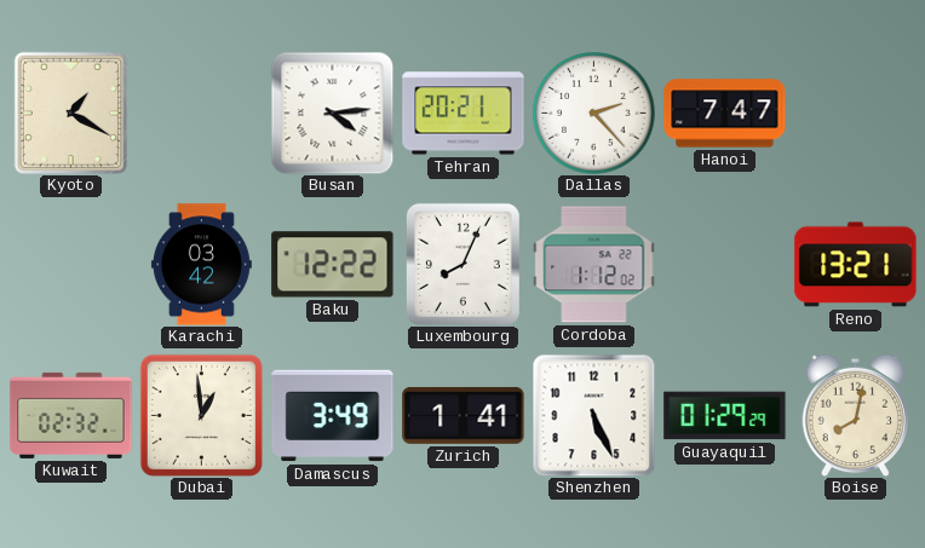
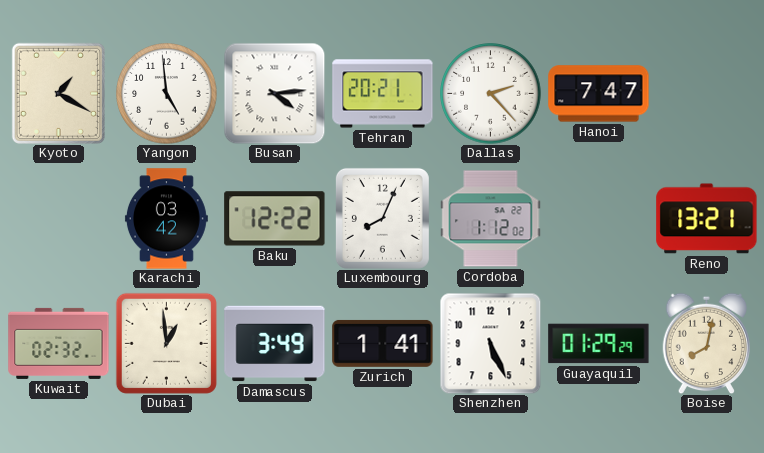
Yangon: none -> 4:59 (167, 94)
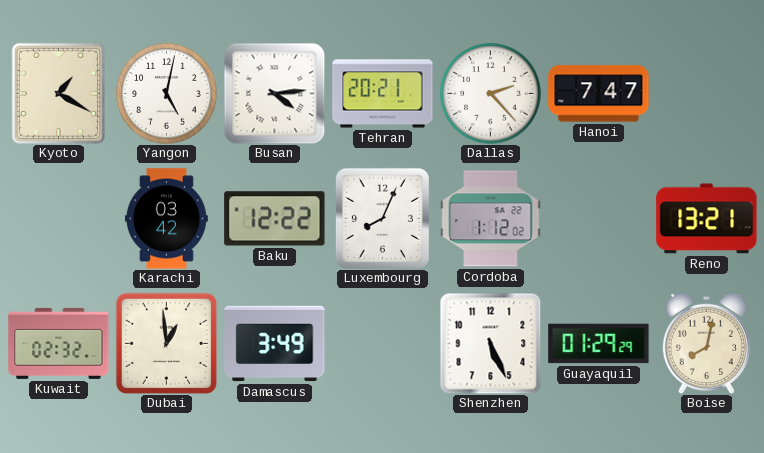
Yangon: 4:59 -> 5:02 (167, 94)
Zurich: 1:41 -> none (383, 343)
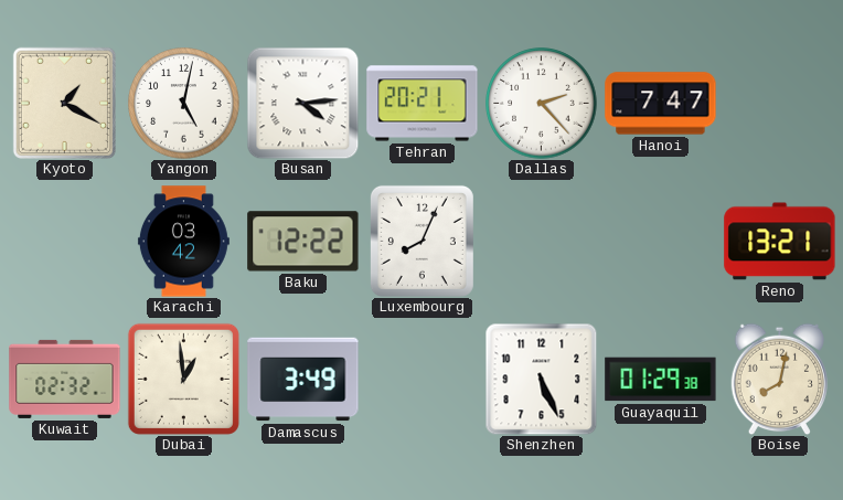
Cordoba: 1:12 -> none (491, 219)
Guayaquil: 01:29:29 -> 01:29:38 (661, 380)
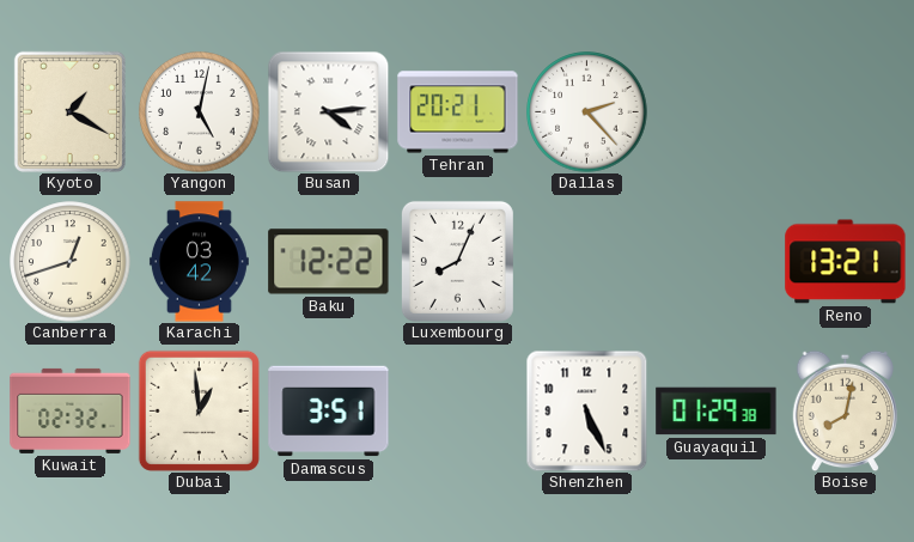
Hanoi: 7:47 -> none (661, 104)
Canberra: none -> 12:42 (71, 262)
Damascus: 3:49 -> 3:51 (329, 412)
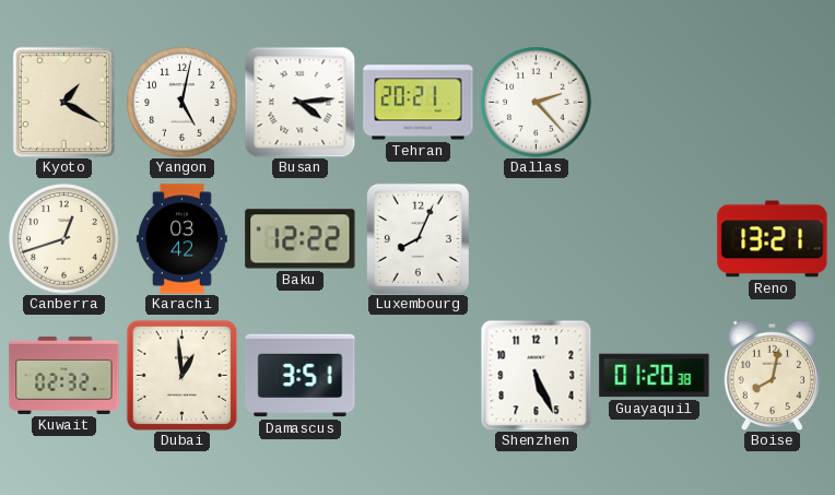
Guayaquil: 01:29 -> 01:20 (655, 376)
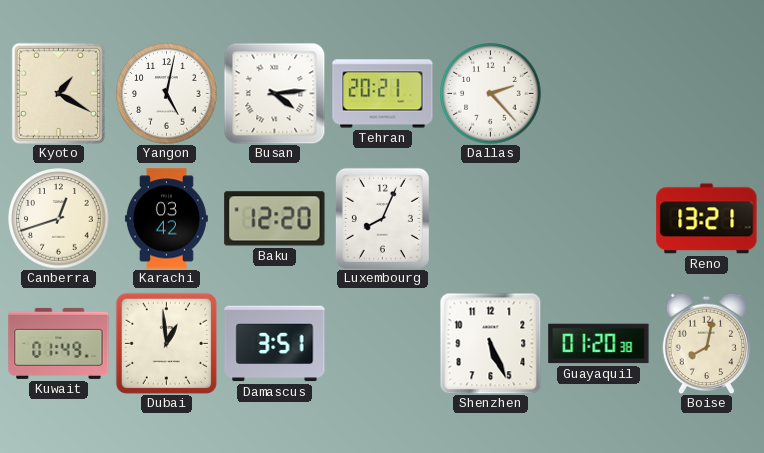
Baku: 12:22 -> 12:20 (275, 219)
Kuwait: 02:32 -> 01:49 (59, 343)
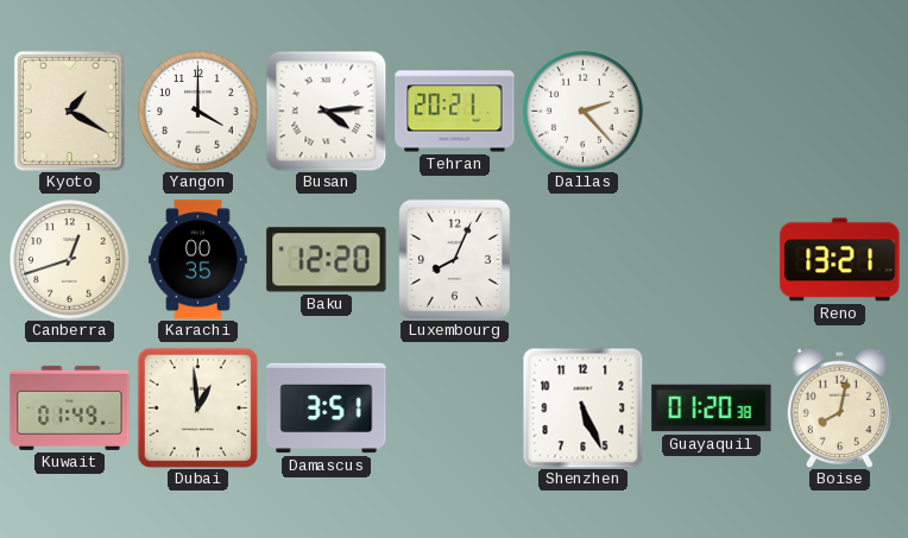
Yangon: 5:02 -> 4:00 (198, 112)
Karachi: 03:42 -> 00:35 (197, 260)
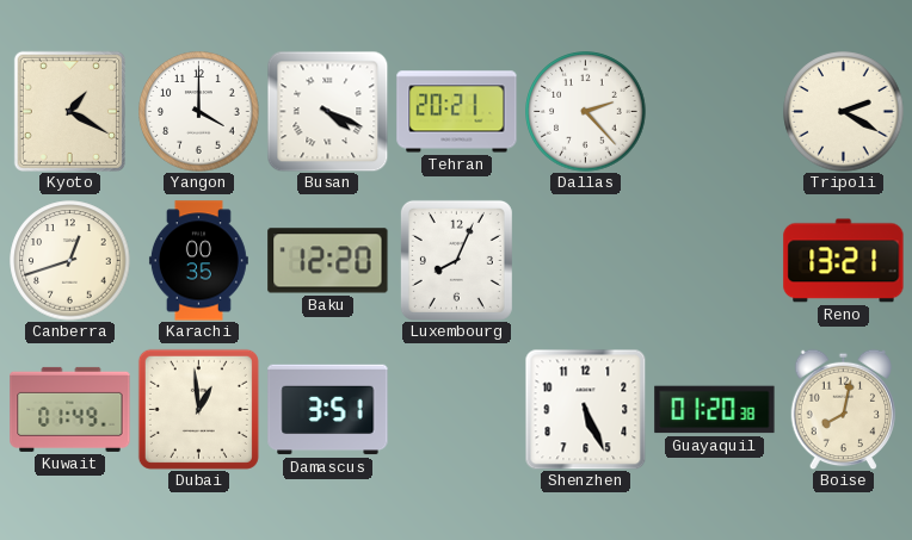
Busan: 4:14 -> 4:19 (327, 111)
Tripoli: none -> 2:20 (844, 112)
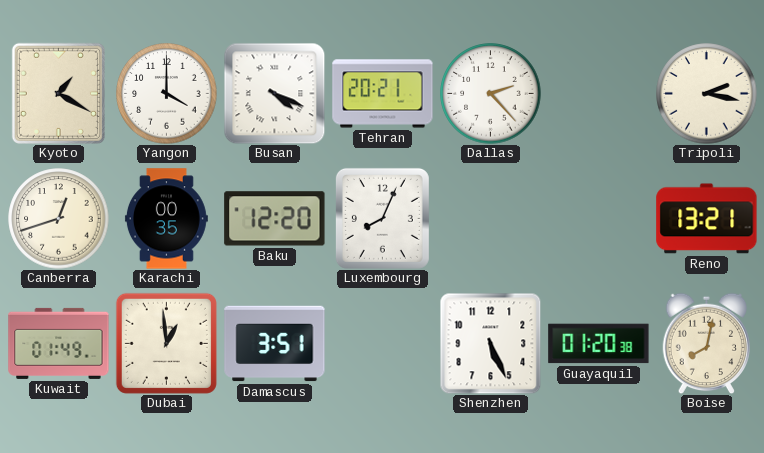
Tripoli: 2:20 -> 2:17 (707, 94)
